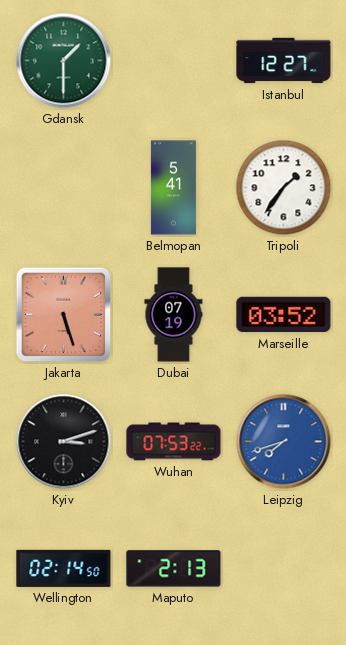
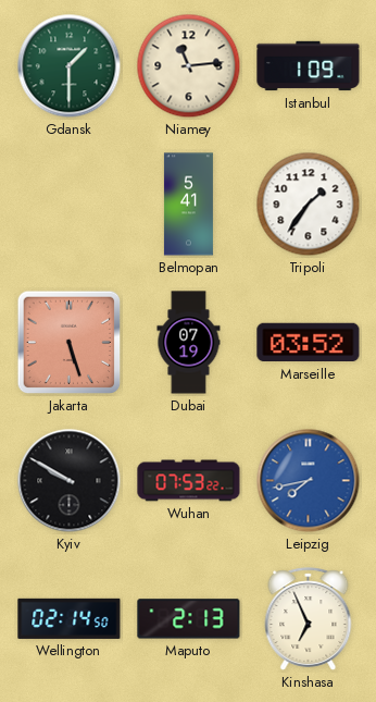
Niamey: none -> 11:14 (189, 66)
Istanbul: 12:27 -> 1:09 (309, 66)
Kyiv: 3:12 -> 9:50 (70, 481)
Leipzig: 7:42 -> 7:43 (309, 481)
Kinshasa: none -> 6:56 (309, 619)
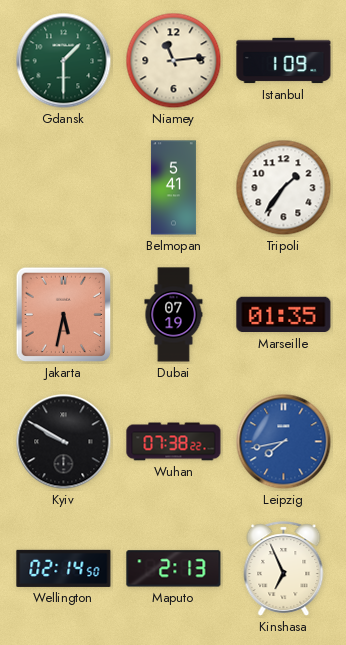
Jakarta: 5:27 -> 5:32 (64, 315)
Marseille: 03:52 -> 01:35 (284, 315)
Wuhan: 07:53 -> 07:38 (174, 442)
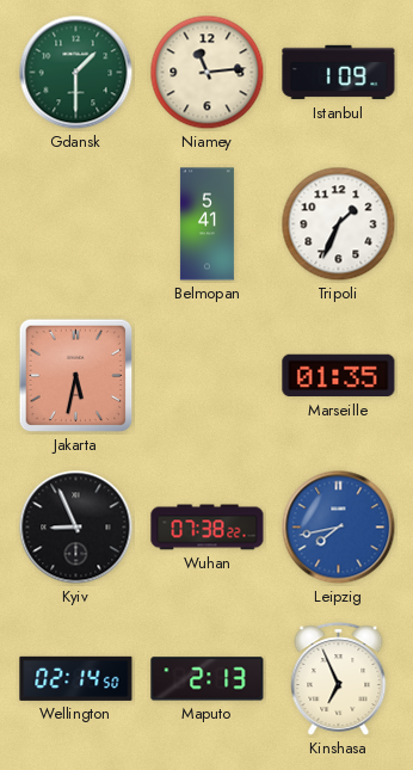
Tripoli: 1:36 -> 1:34 (339, 224)
Dubai: 07:19 -> none (174, 315)
Kyiv: 9:50 -> 8:56 (76, 528)
